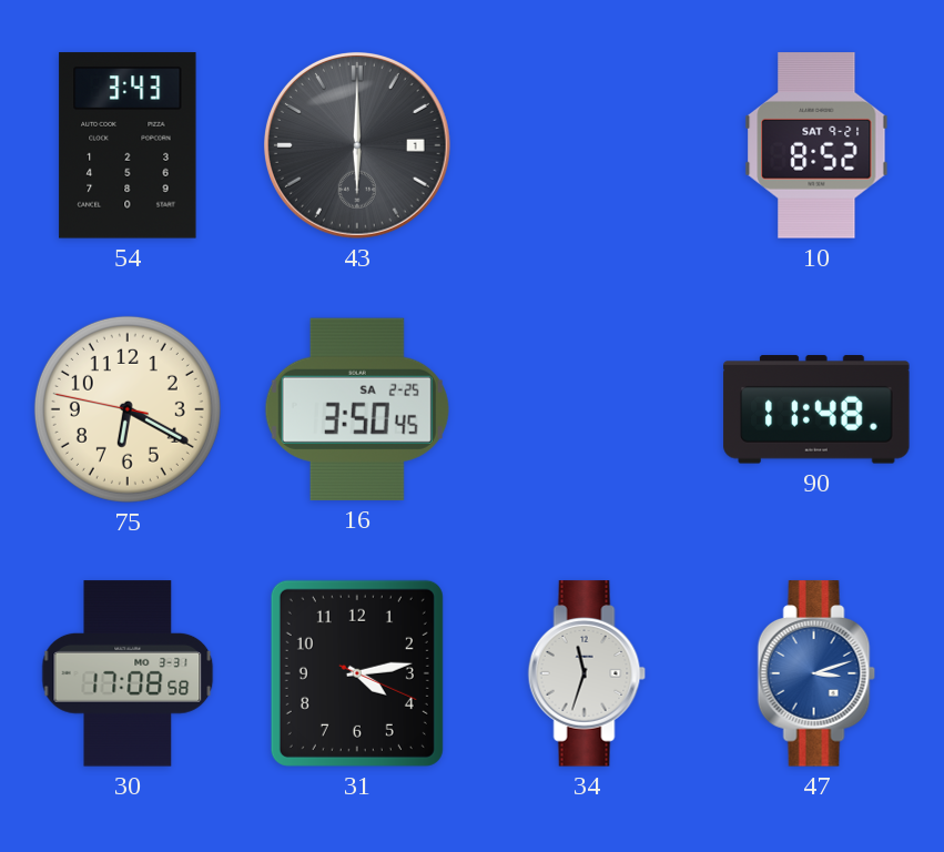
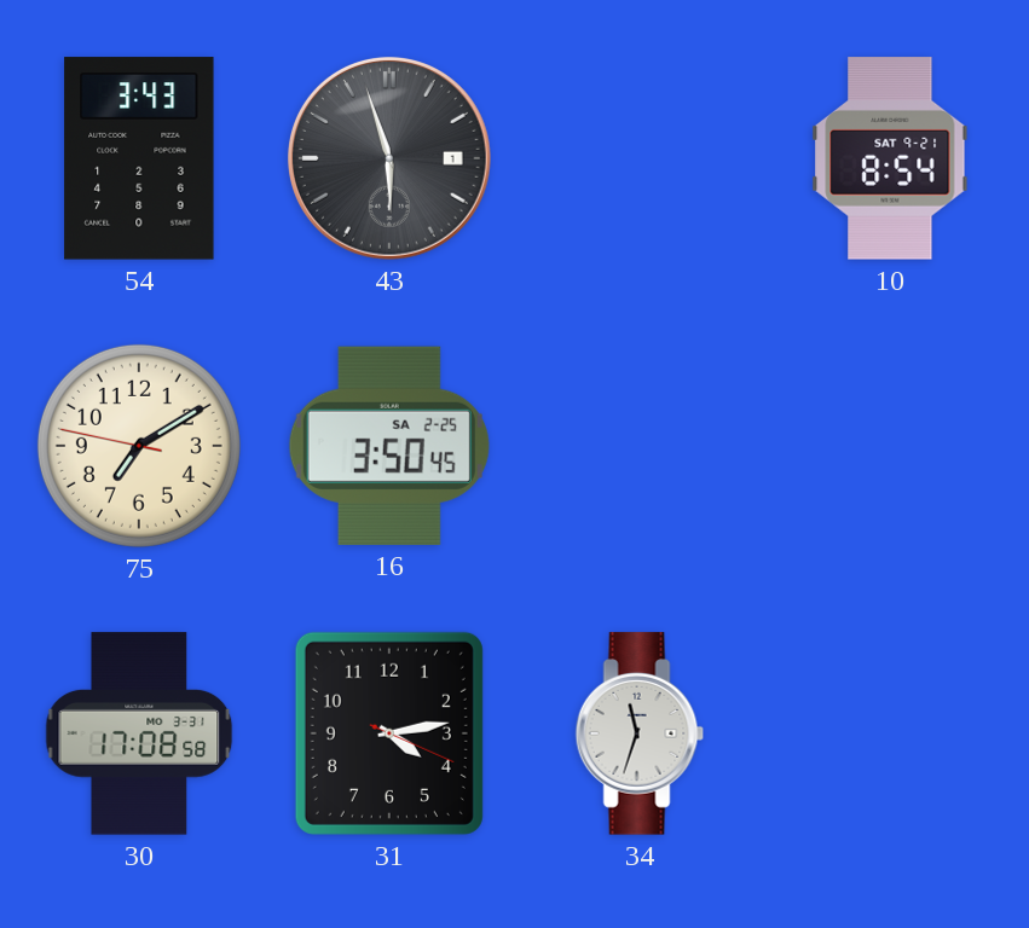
43: 6:00 -> 5:57 (389, 158)
10: 8:52 -> 8:54 (890, 158)
75: 6:19 -> 7:09 (139, 446)
90: 11:48 -> none (816, 409)
47: 3:12 -> none (816, 673)
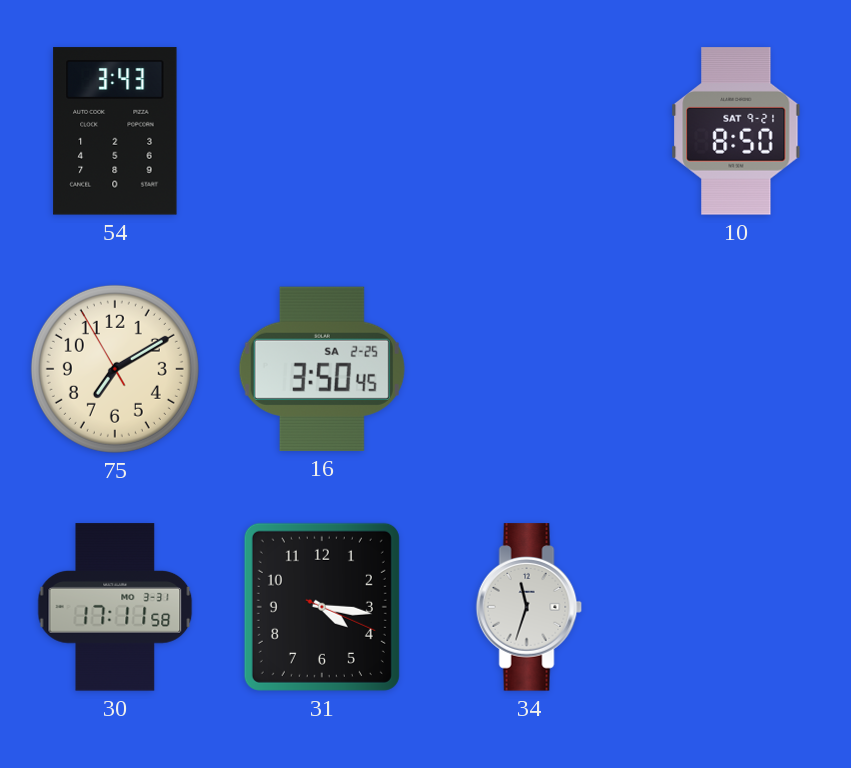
43: 5:57 -> none (389, 158)
10: 8:54 -> 8:50 (736, 131)
75: 7:09:47 -> 7:09:55 (115, 369)
30: 17:08 -> 17:11 (115, 607)
31: 4:13 -> 4:16 (322, 607)
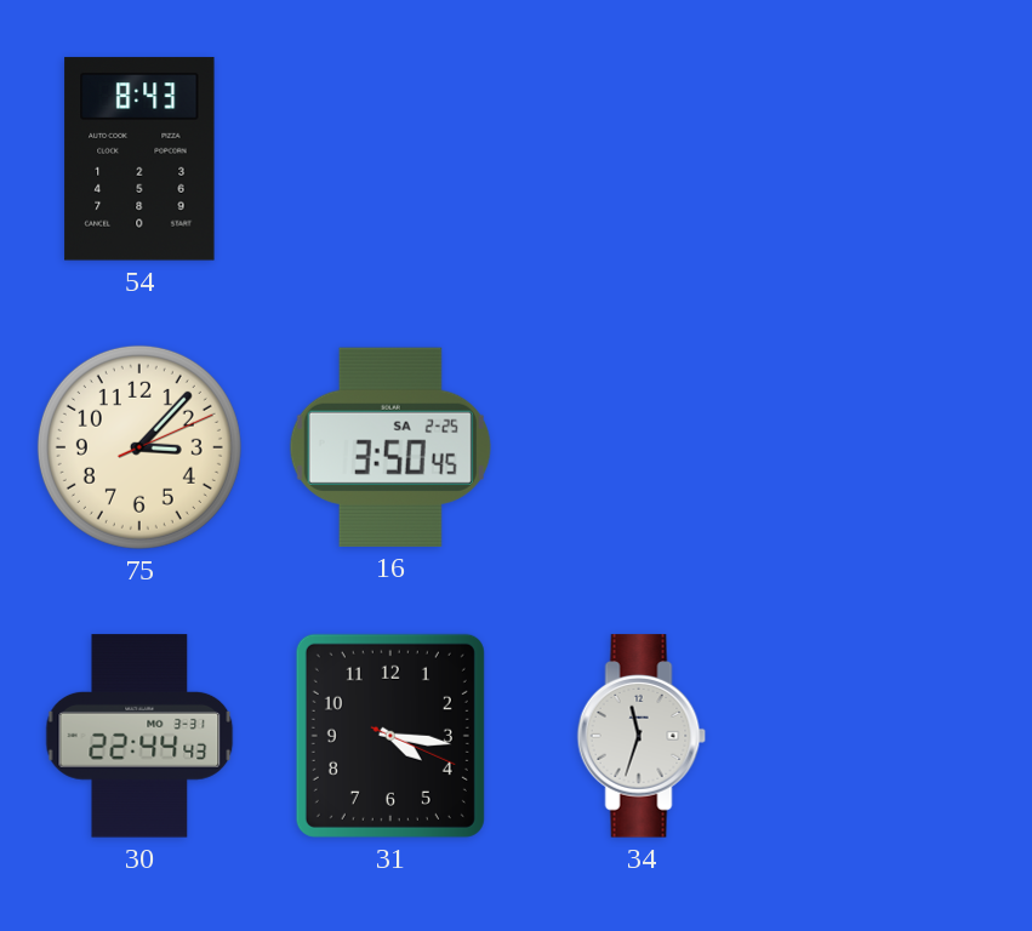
54: 3:43 -> 8:43 (139, 159)
10: 8:50 -> none (736, 131)
75: 7:09 -> 3:07 (139, 447)
30: 17:11 -> 22:44 (139, 736)
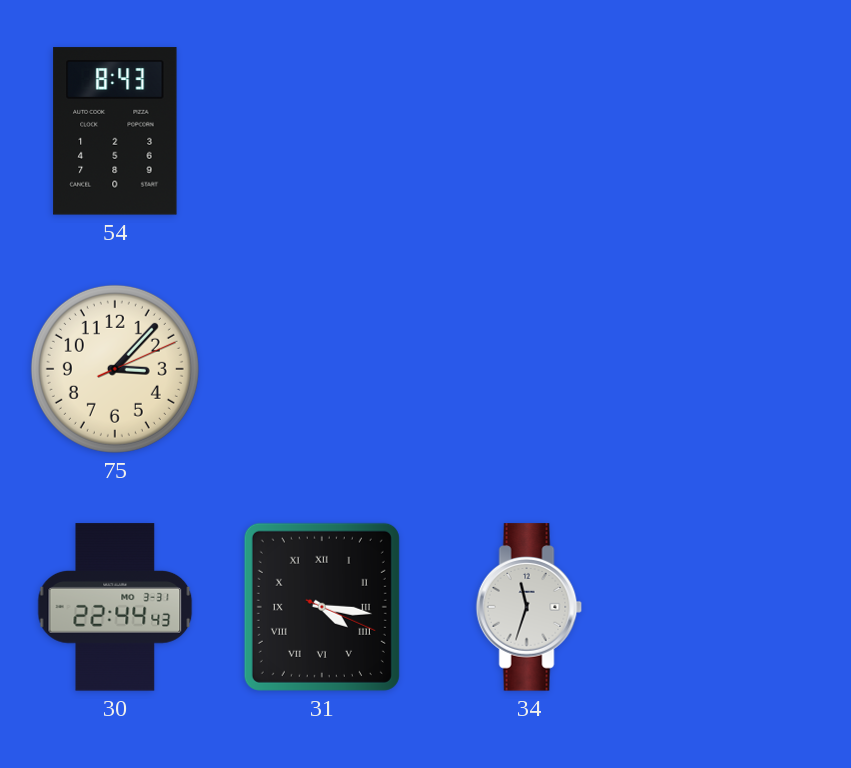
16: 3:50 -> none (390, 447)
31 numerals: Arabic -> Roman (322, 607)
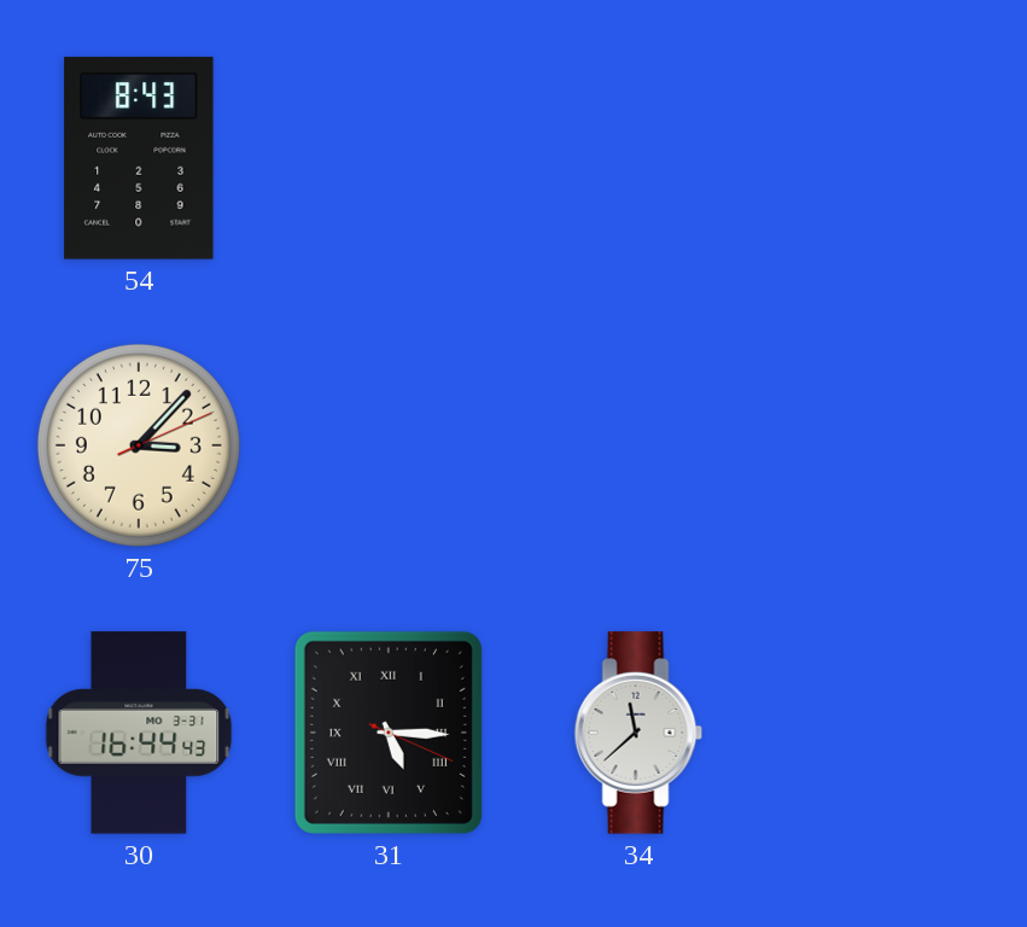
30: 22:44 -> 16:44 (139, 733)
31: 4:16 -> 5:15 (389, 733)
34: 11:33 -> 11:38 (638, 733)
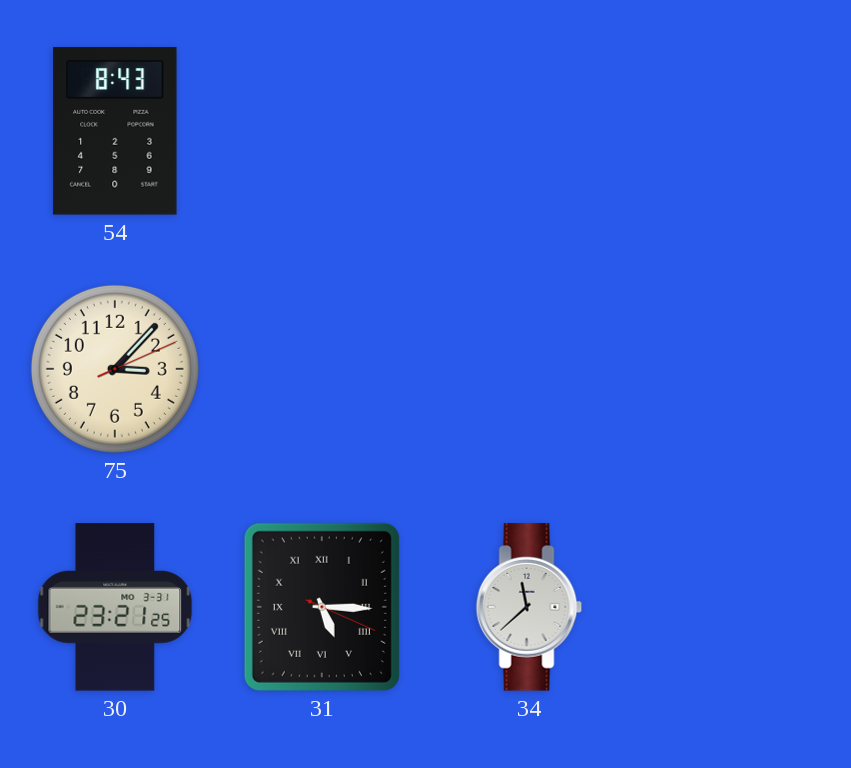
30: 16:44 -> 23:21 (115, 607)
